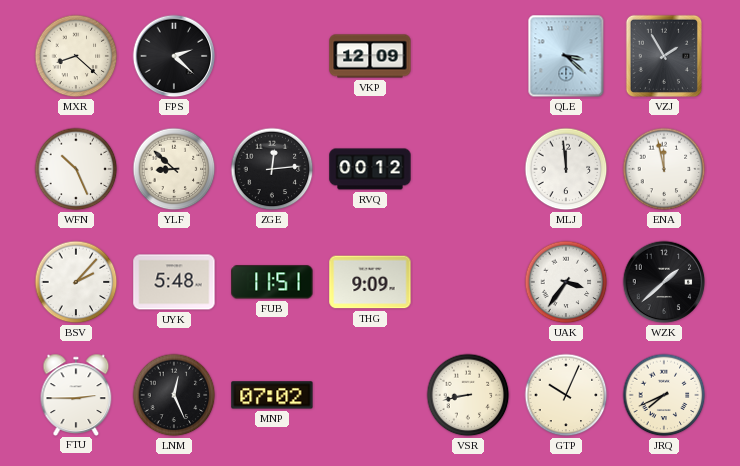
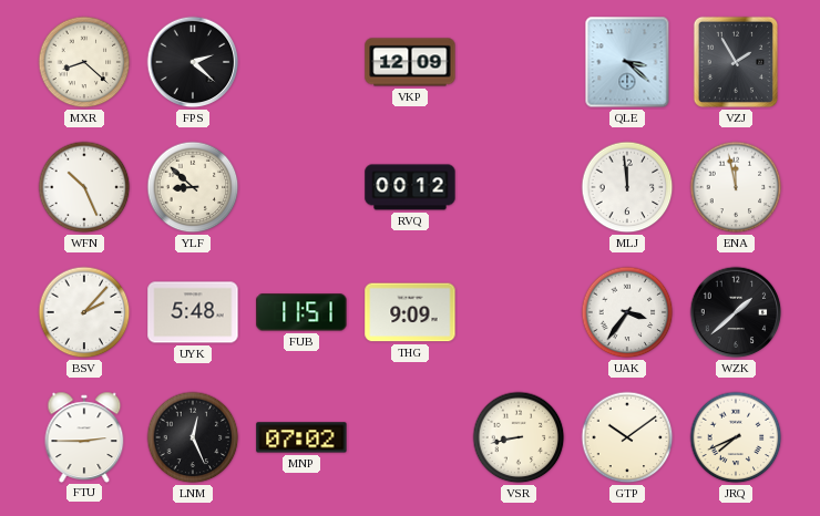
ZGE: 12:14 -> none (272, 169)
GTP: 10:04 -> 10:09 (627, 437)
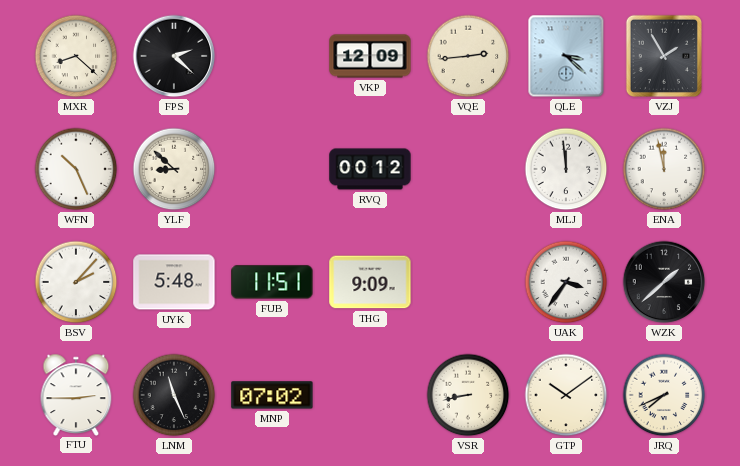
VQE: none -> 2:44 (468, 56)
LNM: 12:26 -> 11:26 (174, 395)
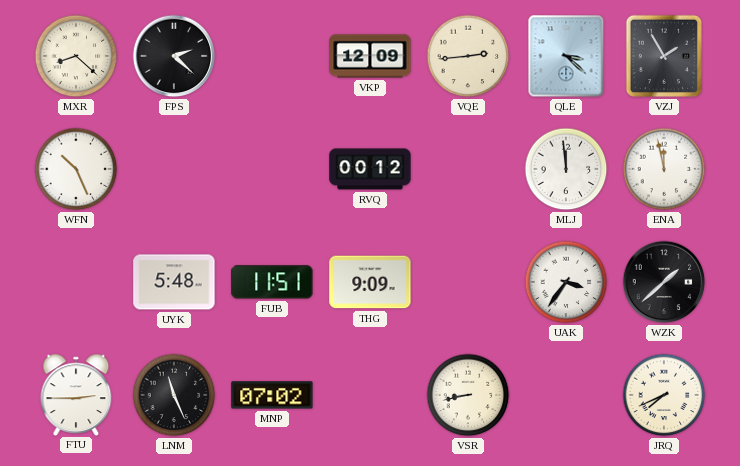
YLF: 8:52 -> none (174, 169)
BSV: 2:07 -> none (76, 282)
GTP: 10:09 -> none (566, 395)
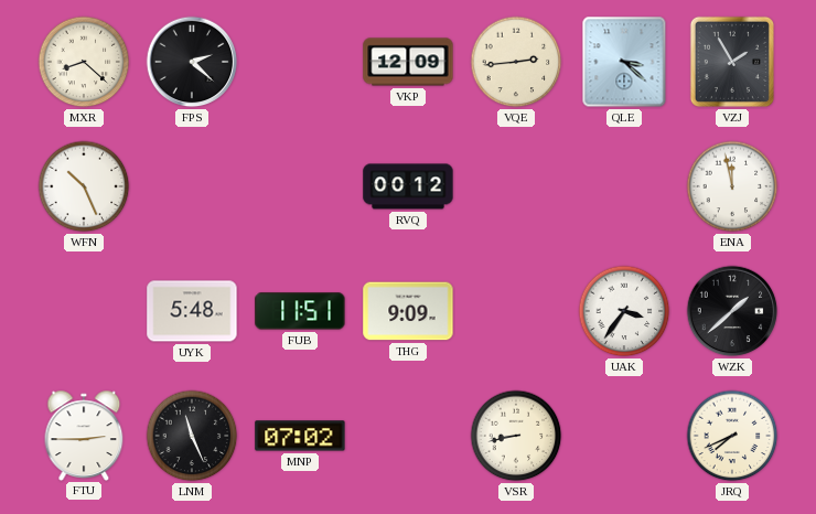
MLJ: 11:59 -> none (566, 169)
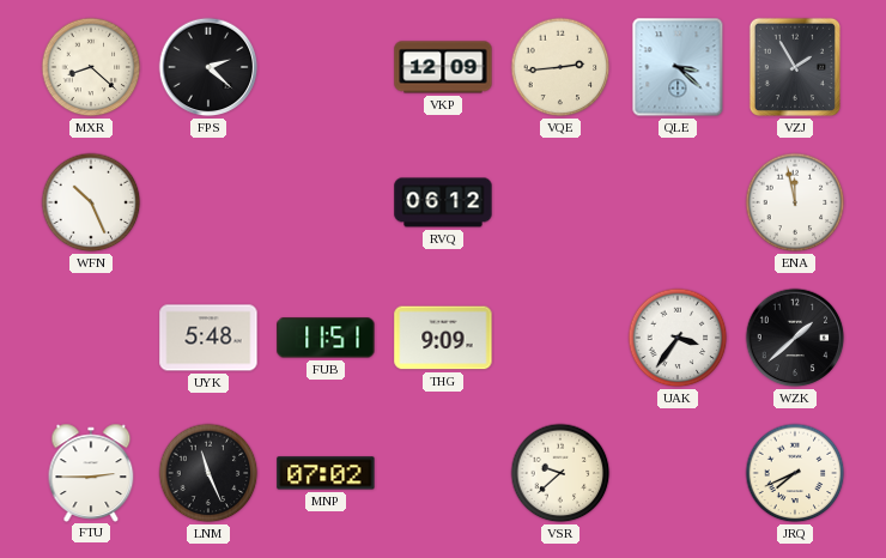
RVQ: 00:12 -> 06:12 (443, 202)
VSR: 8:43 -> 9:38 (560, 473)
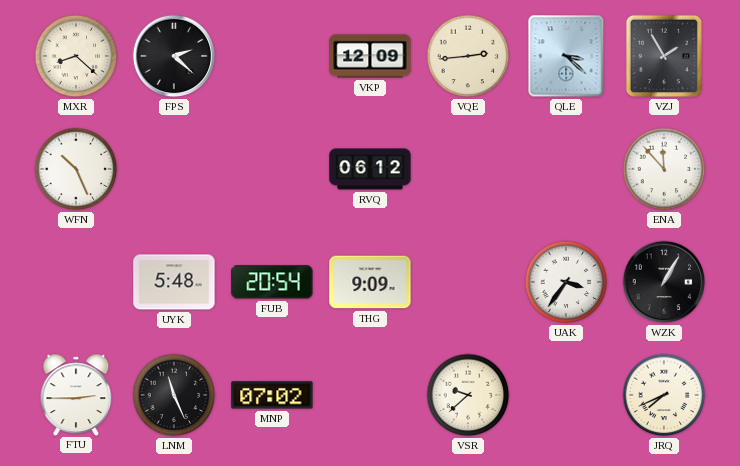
ENA: 11:58 -> 11:53 (664, 169)
FUB: 11:51 -> 20:54 (272, 282)
WZK: 1:38 -> 1:05 (664, 282)
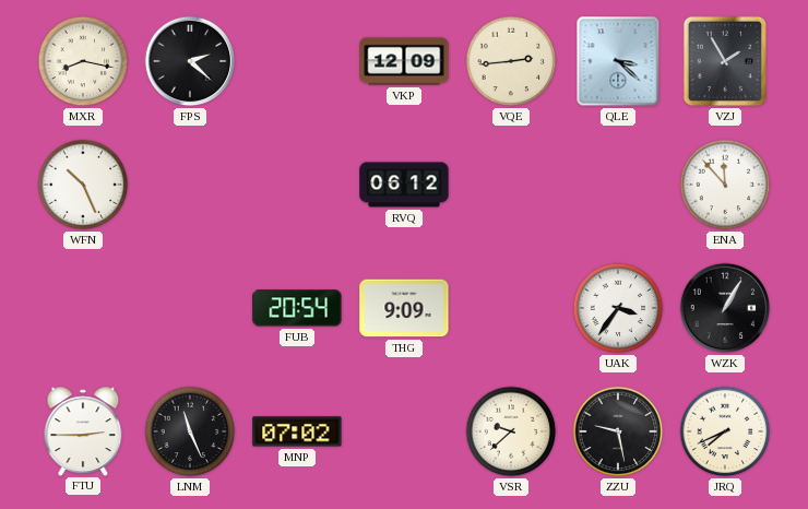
MXR: 8:22 -> 8:17 (83, 61)
UYK: 5:48 -> none (174, 282)
ZZU: none -> 9:28 (618, 431)
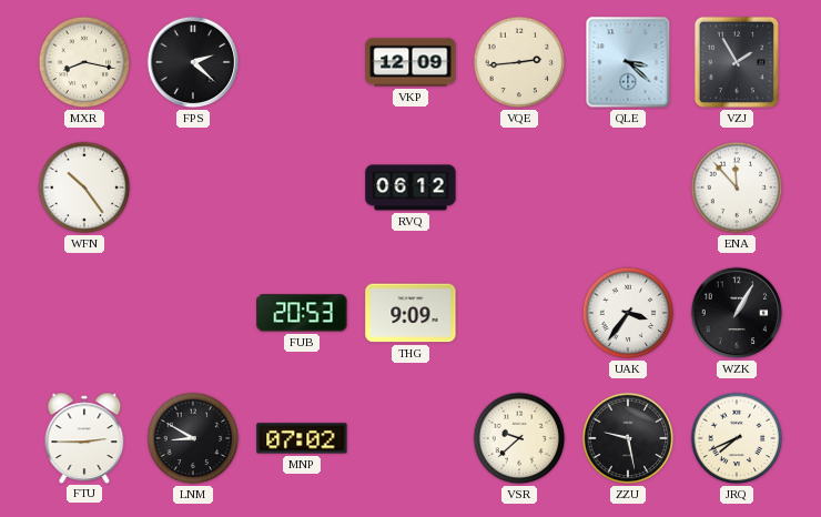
WFN: 10:26 -> 10:24 (84, 187)
FUB: 20:54 -> 20:53 (302, 313)
LNM: 11:26 -> 8:50 (193, 438)
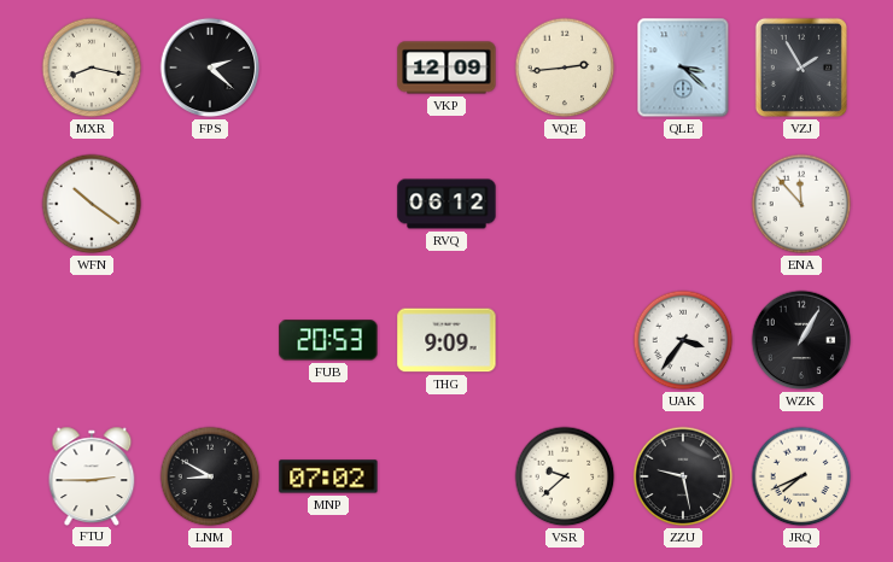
WFN: 10:24 -> 10:21 (92, 204)
